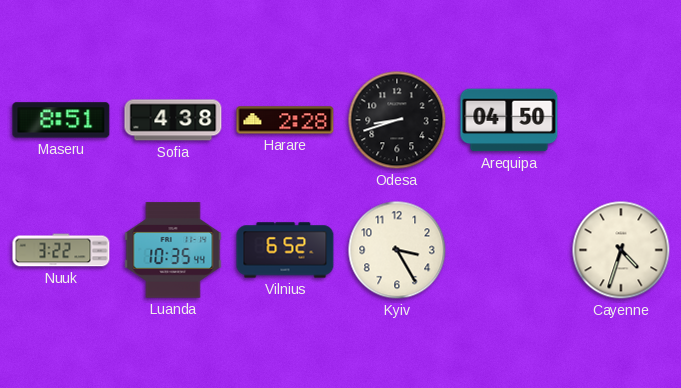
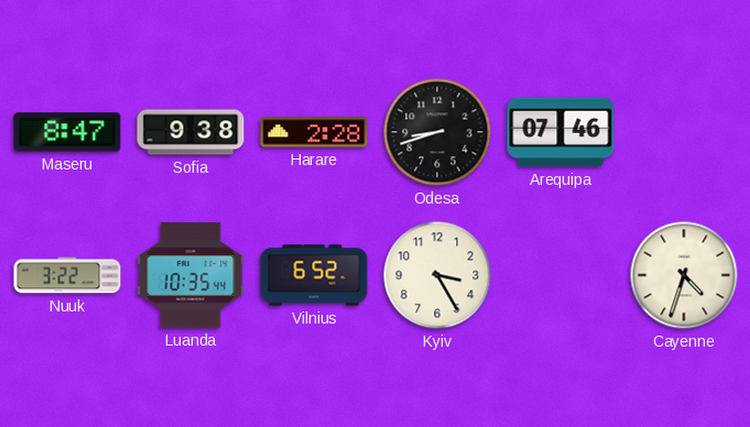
Maseru: 8:51 -> 8:47 (67, 132)
Sofia: 4:38 -> 9:38 (191, 132)
Arequipa: 04:50 -> 07:46 (561, 132)
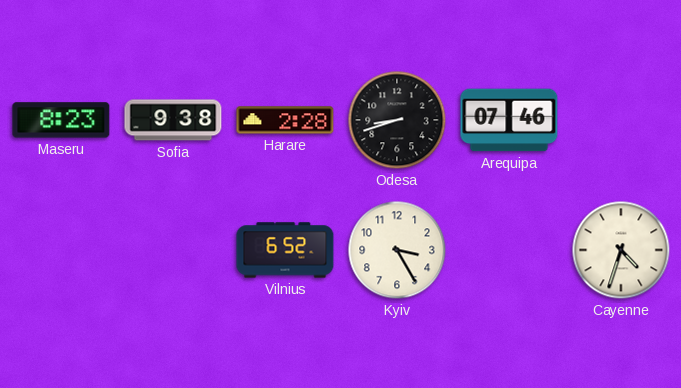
Maseru: 8:47 -> 8:23 (61, 120)
Nuuk: 3:22 -> none (67, 275)
Luanda: 10:35 -> none (191, 275)
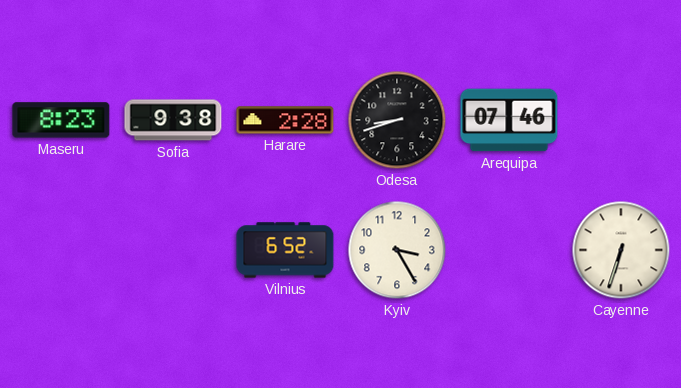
Cayenne: 4:33 -> 6:33 (621, 250)
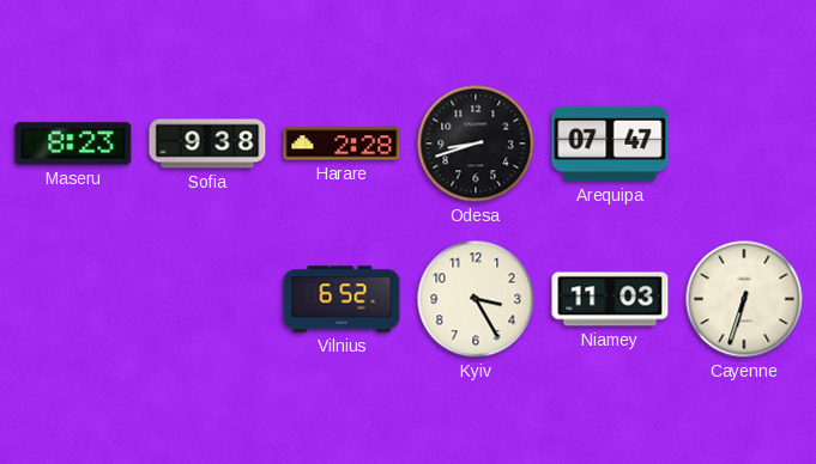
Arequipa: 07:46 -> 07:47 (610, 144)
Niamey: none -> 11:03 (610, 299)
